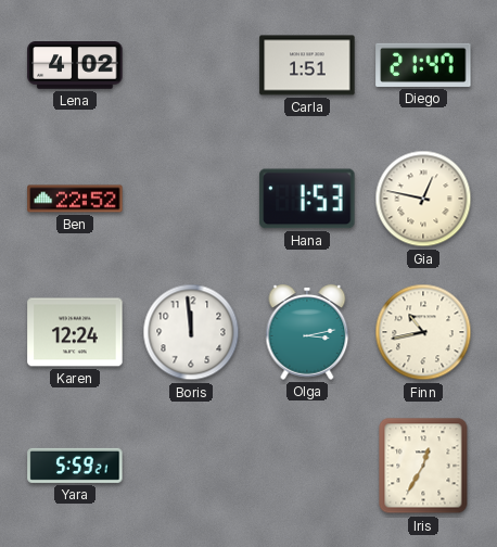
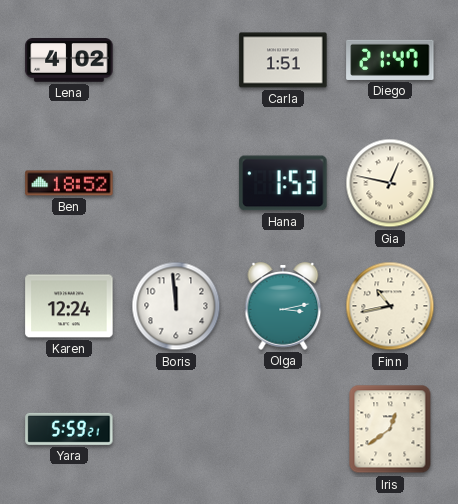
Ben: 22:52 -> 18:52 (69, 183)
Iris: 12:35 -> 12:39 (390, 429)
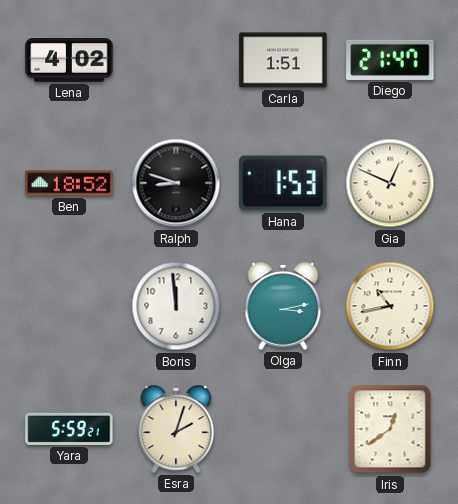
Ralph: none -> 8:48 (176, 183)
Gia: 12:47 -> 12:49 (390, 183)
Karen: 12:24 -> none (69, 306)
Esra: none -> 2:03 (176, 429)
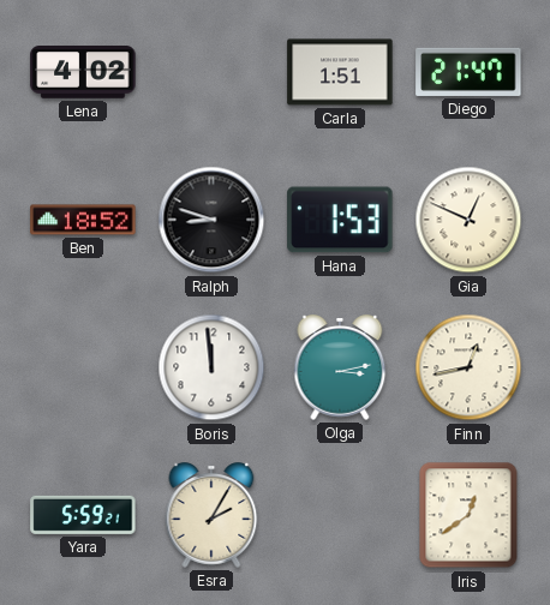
Finn: 10:43 -> 12:43 (468, 367)
Esra: 2:03 -> 2:05 (211, 515)
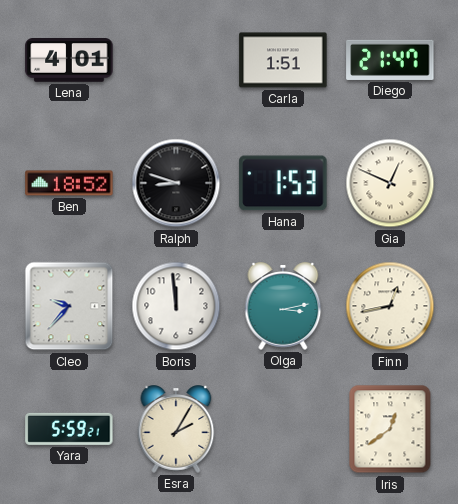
Lena: 4:02 -> 4:01 (69, 60)
Cleo: none -> 9:37 (69, 306)
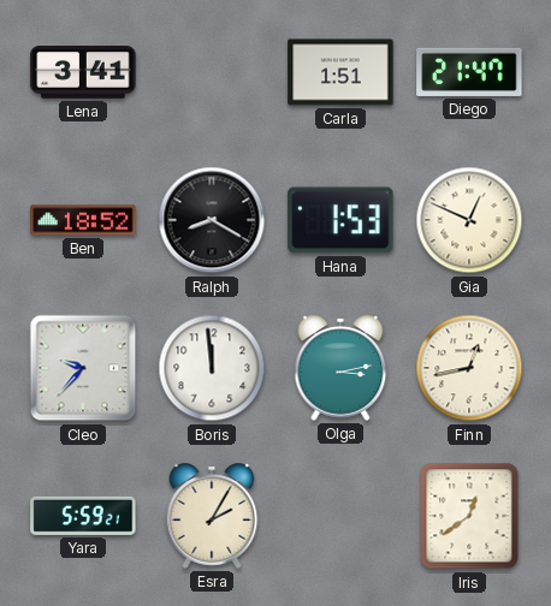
Lena: 4:01 -> 3:41 (83, 72)
Ralph: 8:48 -> 8:20 (212, 220)
